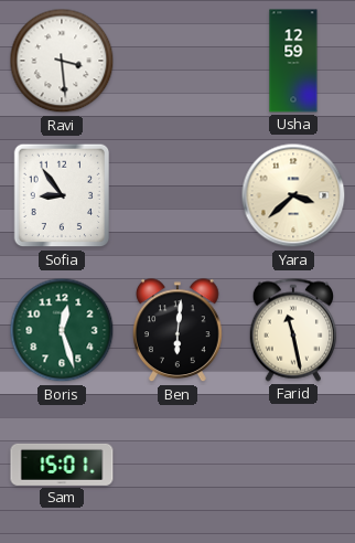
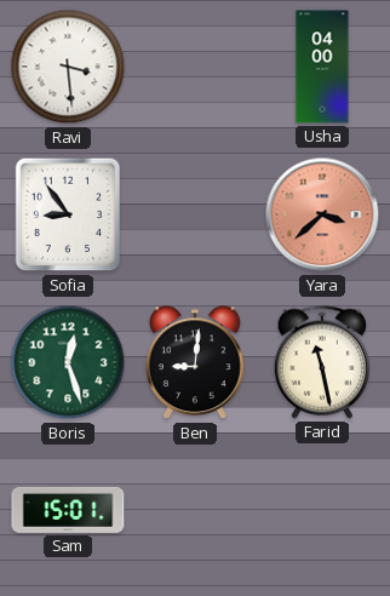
Usha: 12:59 -> 04:00 (322, 67)
Yara dial: cream -> salmon (322, 214)
Ben: 6:01 -> 9:01 (196, 363)
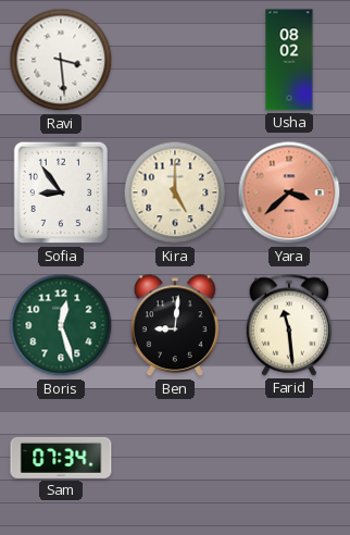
Usha: 04:00 -> 08:02 (289, 60)
Kira: none -> 5:00 (175, 192)
Farid: 11:28 -> 11:29 (288, 325)
Sam: 15:01 -> 07:34 (61, 458)
